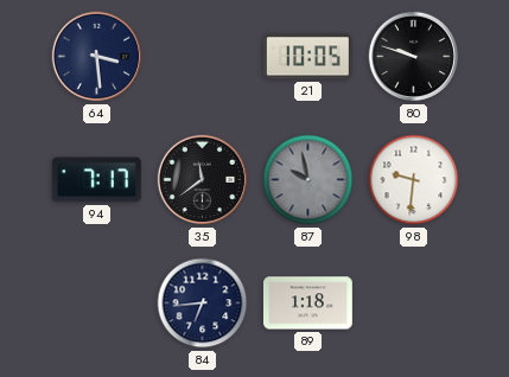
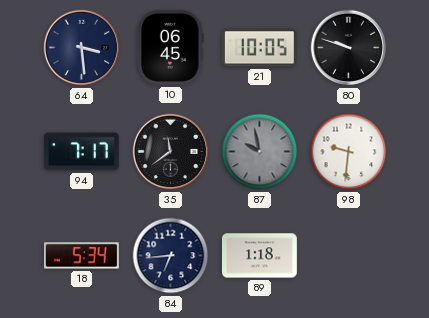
10: none -> 06:45 (171, 47)
18: none -> 5:34 (81, 256)
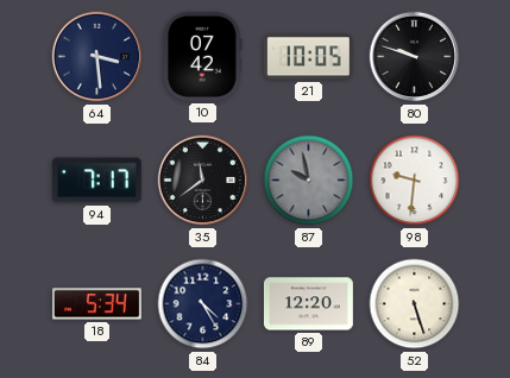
10: 06:45 -> 07:42 (203, 56)
84: 6:44 -> 4:25 (203, 304)
89: 1:18 -> 12:20 (309, 304)
52: none -> 5:27 (415, 304)
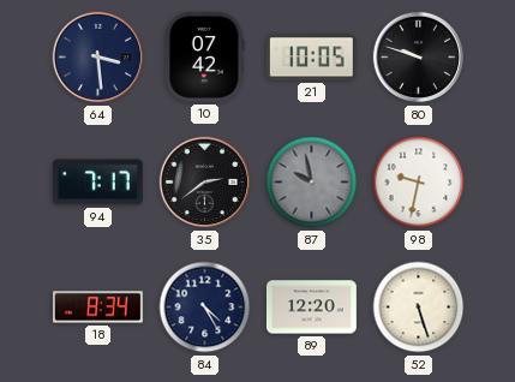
35: 11:39 -> 2:39 (205, 183)
98: 9:31 -> 9:32 (419, 183)
18: 5:34 -> 8:34 (97, 308)
